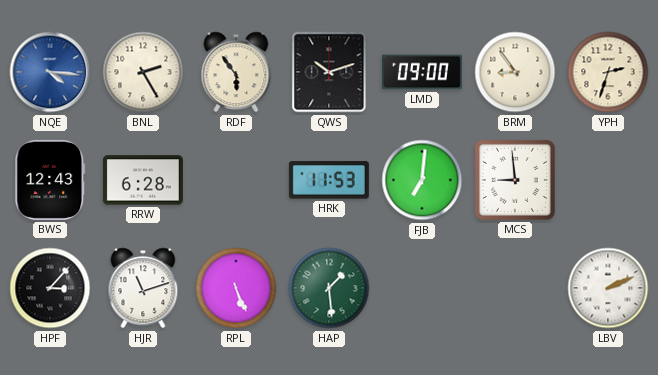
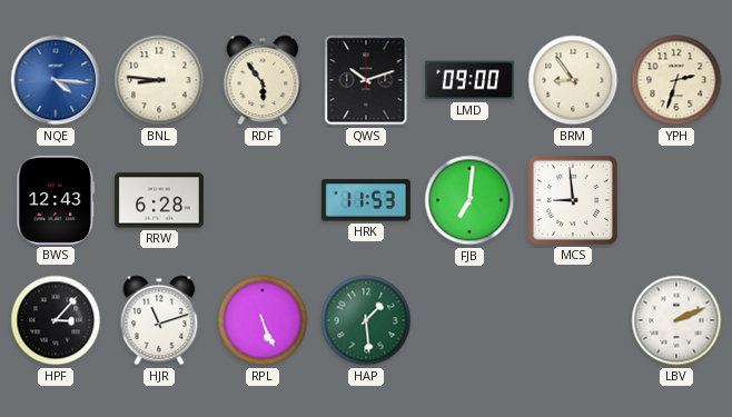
BNL: 2:25 -> 8:46 (159, 80)
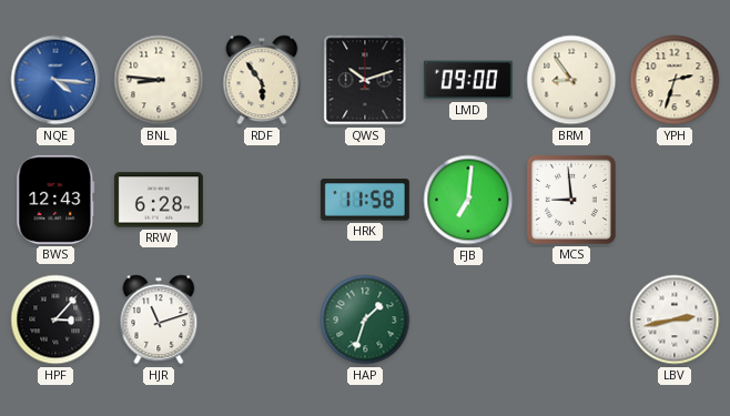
HRK: 11:53 -> 11:58 (365, 200)
RPL: 5:26 -> none (263, 320)
HAP: 1:29 -> 1:33 (365, 319)
LBV: 2:11 -> 2:43 (675, 319)
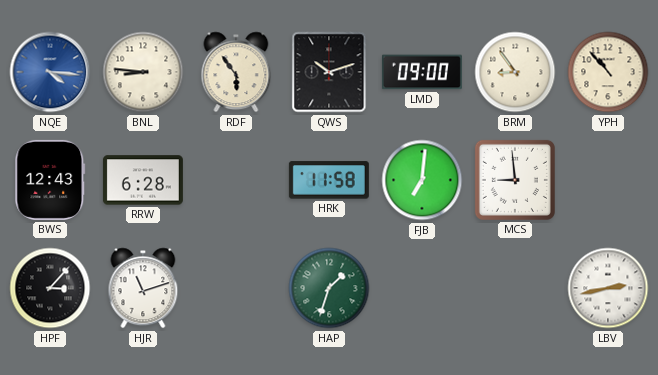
YPH: 2:33 -> 10:53 (608, 72)
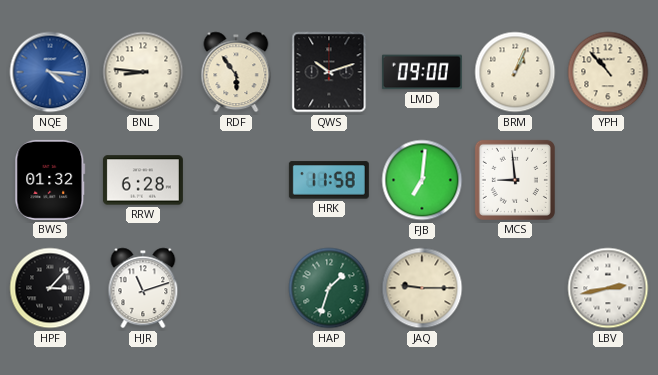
BRM: 8:54 -> 1:04 (515, 72)
BWS: 12:43 -> 01:32 (50, 180)
JAQ: none -> 9:15 (422, 288)
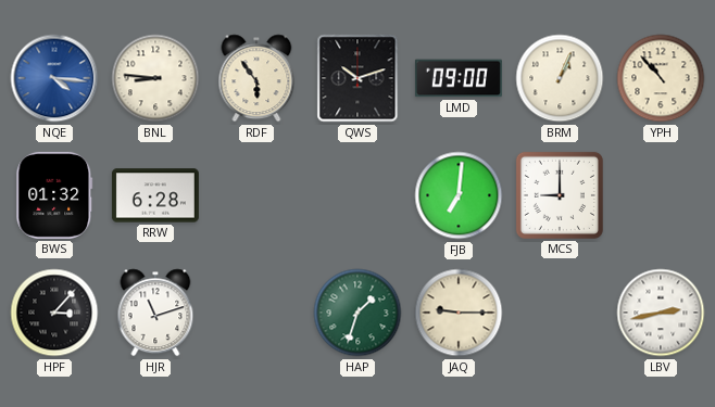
HRK: 11:58 -> none (329, 180)
MCS: 8:59 -> 9:00 (560, 195)
